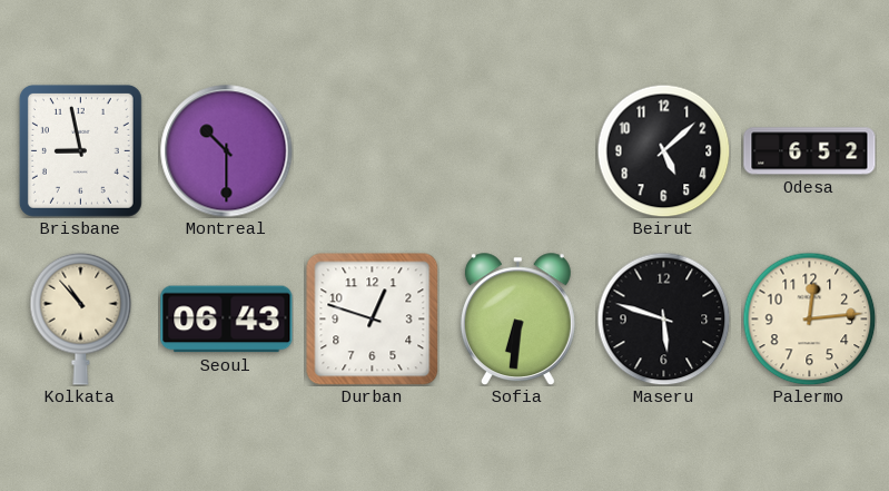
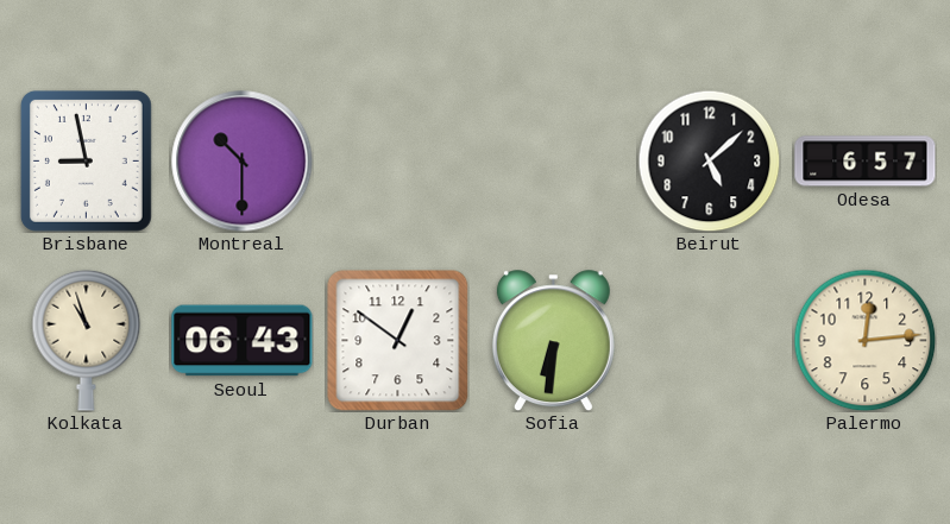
Odesa: 6:52 -> 6:57 (866, 162)
Kolkata: 10:53 -> 10:57 (87, 340)
Durban: 12:48 -> 12:51 (397, 340)
Maseru: 5:48 -> none (663, 318)
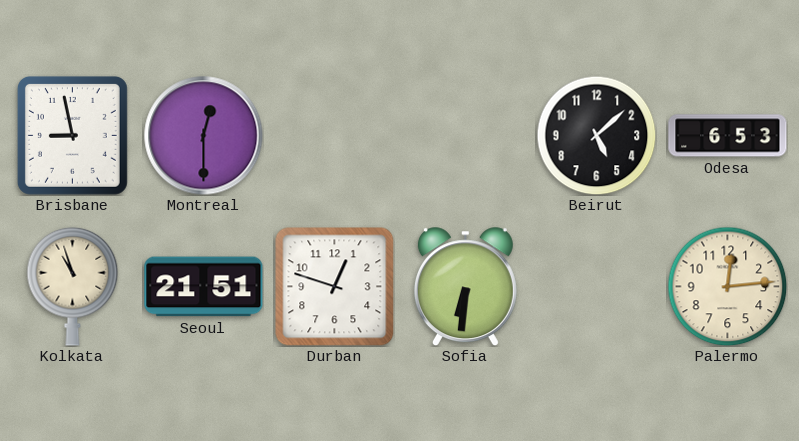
Montreal: 10:30 -> 12:30 (204, 136)
Odesa: 6:57 -> 6:53 (728, 136)
Seoul: 06:43 -> 21:51 (204, 287)
Durban: 12:51 -> 12:48 (334, 286)
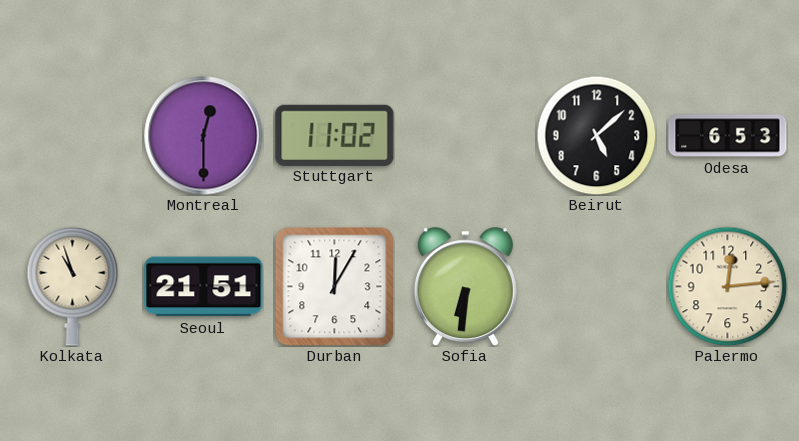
Brisbane: 8:58 -> none (72, 135)
Stuttgart: none -> 11:02 (335, 135)
Durban: 12:48 -> 12:05 (334, 286)
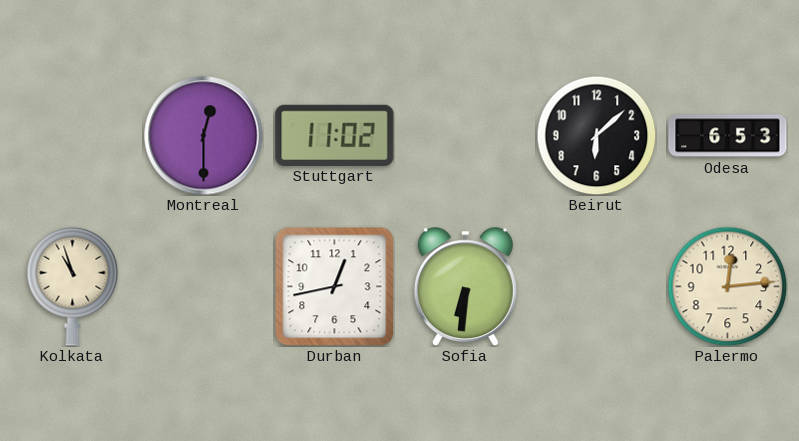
Beirut: 5:08 -> 6:08 (596, 135)
Seoul: 21:51 -> none (204, 287)
Durban: 12:05 -> 12:43 (334, 286)
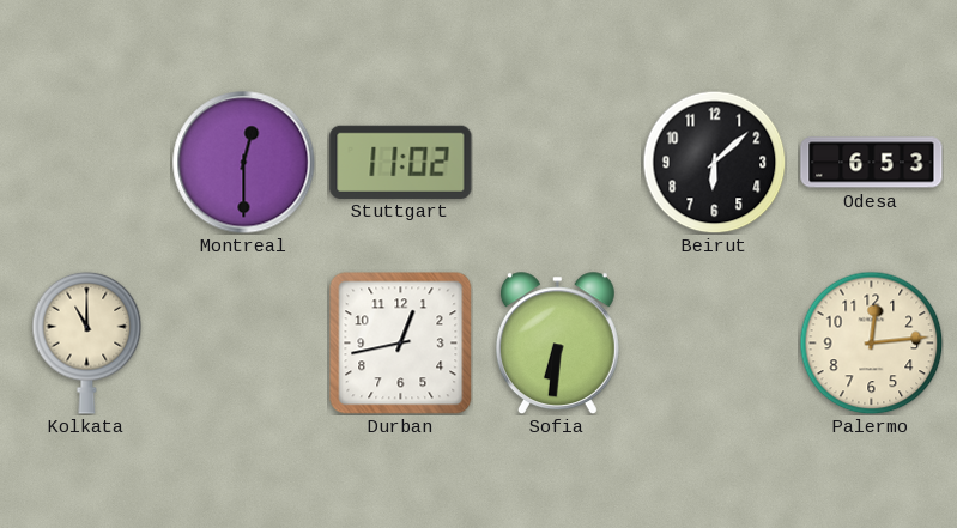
Kolkata: 10:57 -> 11:00 (87, 342)
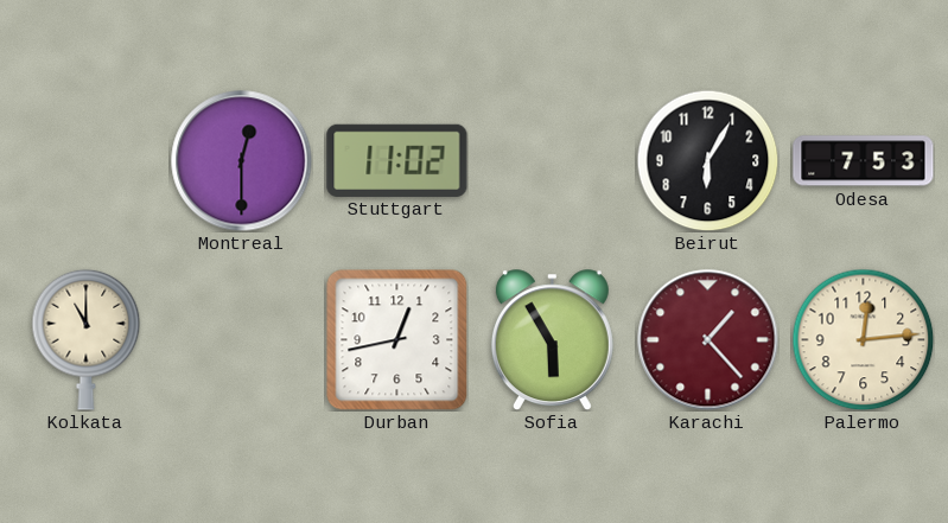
Beirut: 6:08 -> 6:05 (707, 160)
Odesa: 6:53 -> 7:53 (864, 161)
Sofia: 6:31 -> 5:55 (552, 340)
Karachi: none -> 1:23 (708, 340)
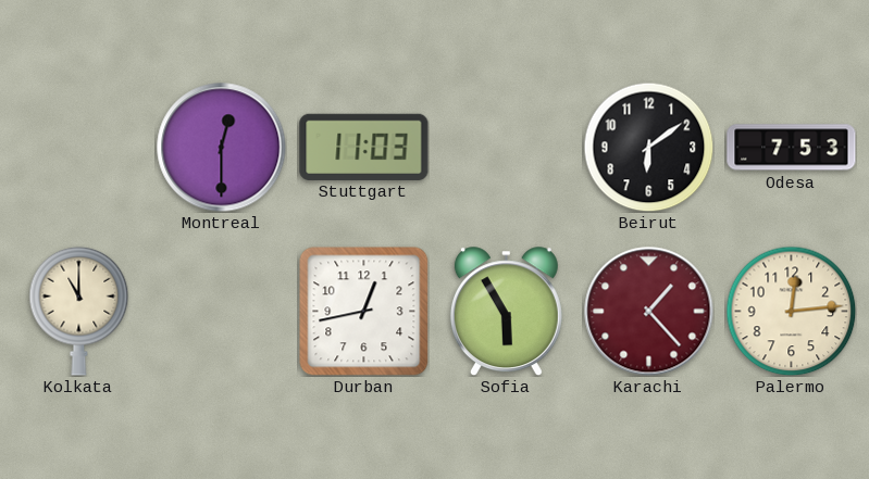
Stuttgart: 11:02 -> 11:03 (364, 147)
Beirut: 6:05 -> 6:09 (648, 147)
